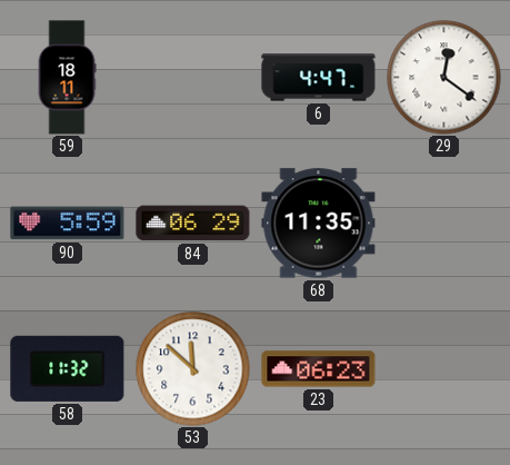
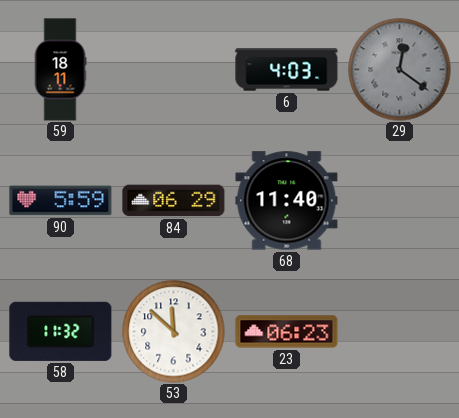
6: 4:47 -> 4:03 (287, 70)
29 dial: white -> grey (400, 70)
68: 11:35 -> 11:40 (287, 201)
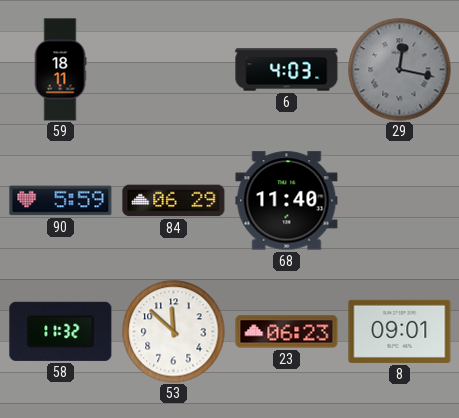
29: 12:21 -> 12:17 (400, 70)
8: none -> 09:01 (400, 331)
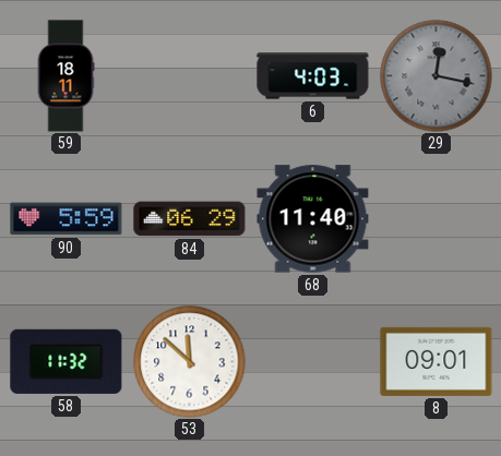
23: 06:23 -> none (287, 332)
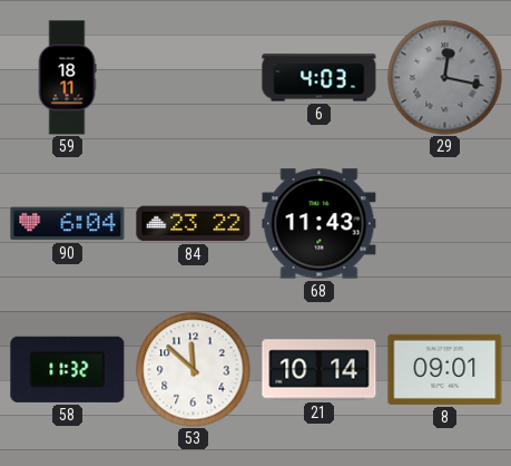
90: 5:59 -> 6:04 (68, 224)
84: 06:29 -> 23:22 (194, 224)
68: 11:40 -> 11:43 (320, 224)
21: none -> 10:14 (320, 370)
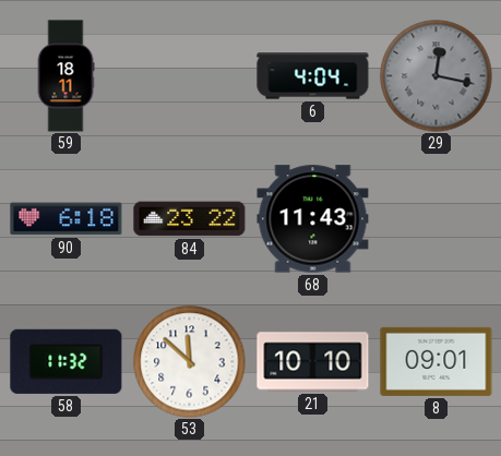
6: 4:03 -> 4:04 (313, 76)
90: 6:04 -> 6:18 (67, 219)
21: 10:14 -> 10:10 (313, 362)
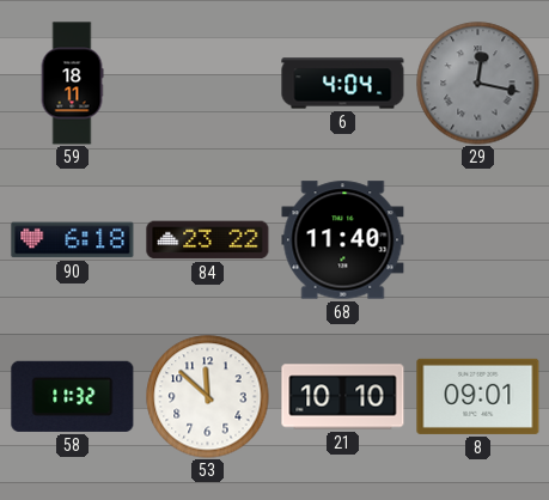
68: 11:43 -> 11:40 (343, 240)
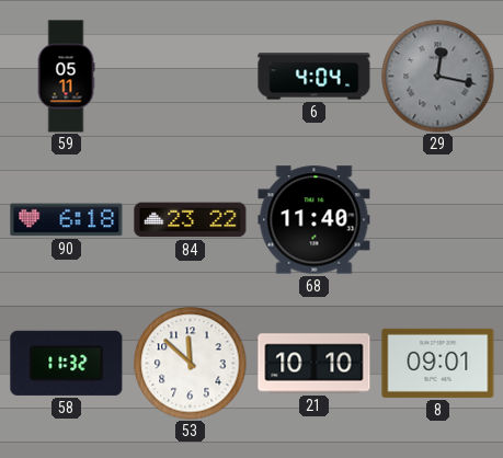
59: 18:11 -> 05:11 (66, 77)
